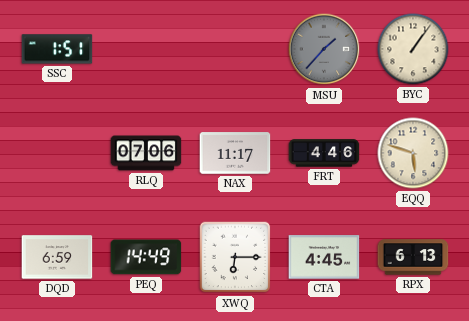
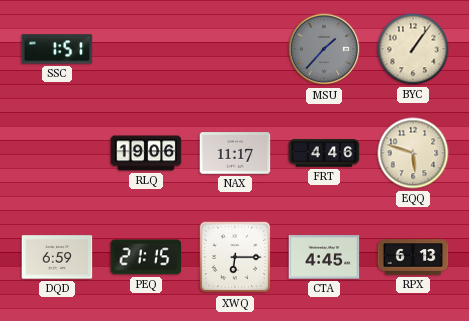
RLQ: 07:06 -> 19:06 (146, 153)
PEQ: 14:49 -> 21:15 (146, 257)
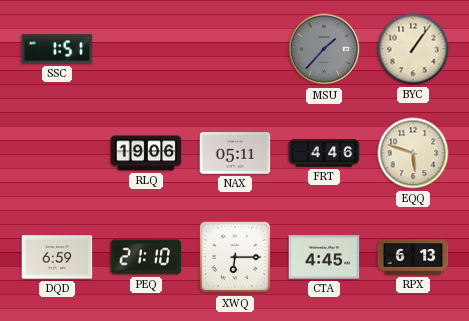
NAX: 11:17 -> 05:11 (235, 153)
PEQ: 21:15 -> 21:10 (146, 257)
